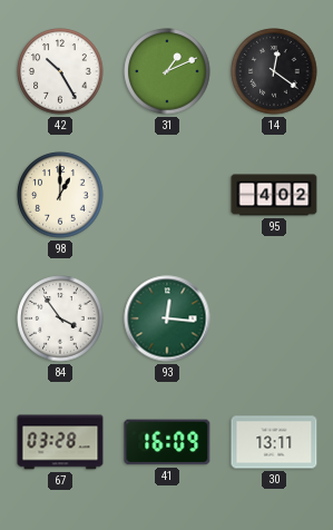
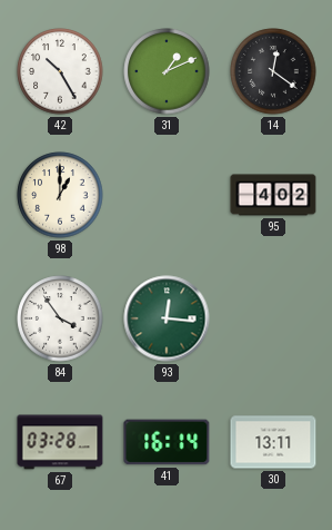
41: 16:09 -> 16:14 (167, 442)
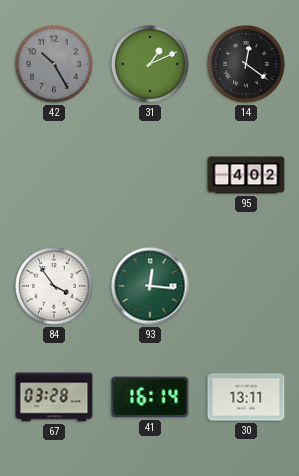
42 dial: white -> grey (54, 64)
98: 1:00 -> none (60, 195)
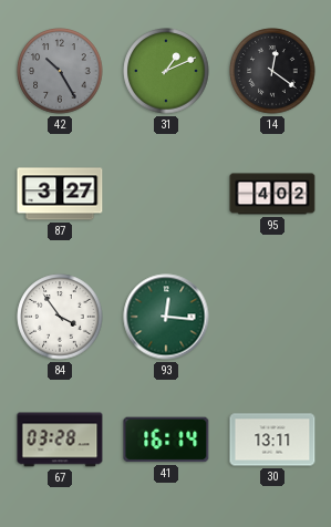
87: none -> 3:27 (60, 194)
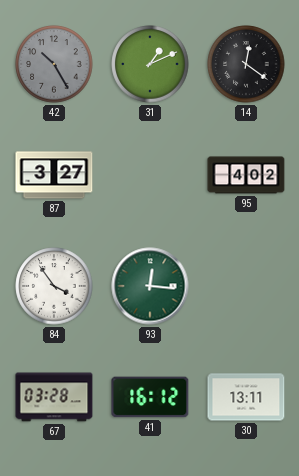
41: 16:14 -> 16:12 (150, 397)
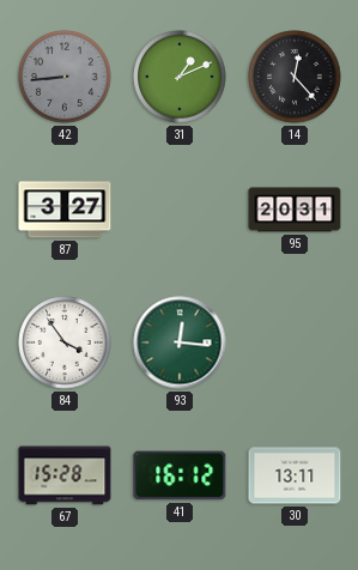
42: 10:25 -> 8:44 (65, 77)
14: 12:21 -> 12:23 (295, 77)
95: 4:02 -> 20:31 (295, 210)
67: 03:28 -> 15:28 (65, 475)
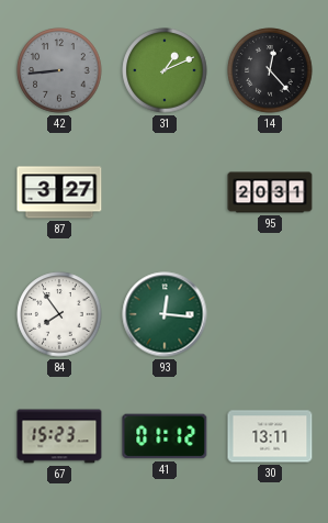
84: 3:54 -> 7:54 (59, 314)
67: 15:28 -> 15:23 (59, 436)
41: 16:12 -> 01:12 (165, 436)
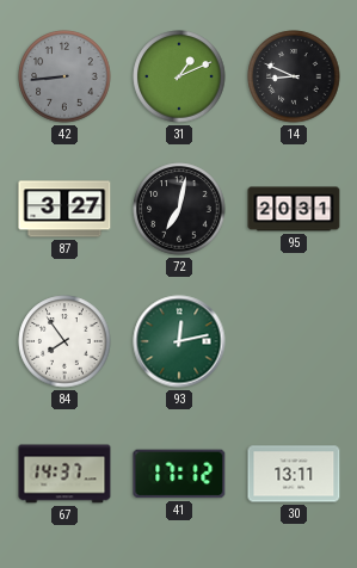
14: 12:23 -> 8:49 (294, 76)
72: none -> 7:02 (179, 209)
93: 12:16 -> 12:13 (179, 341)
67: 15:23 -> 14:37 (64, 474)
41: 01:12 -> 17:12 (179, 474)
